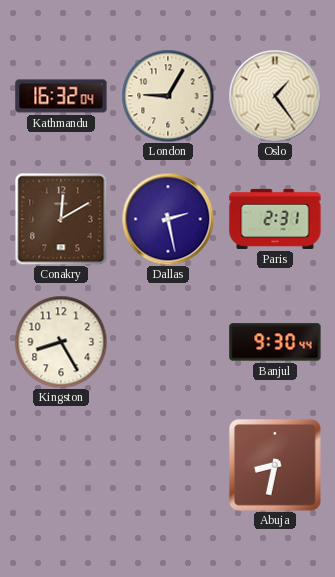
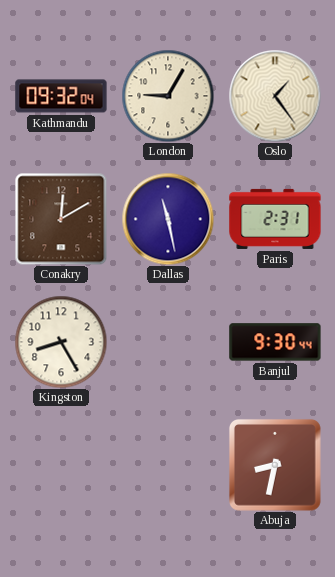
Kathmandu: 16:32 -> 09:32 (61, 96)
Dallas: 2:28 -> 11:28 (168, 219)
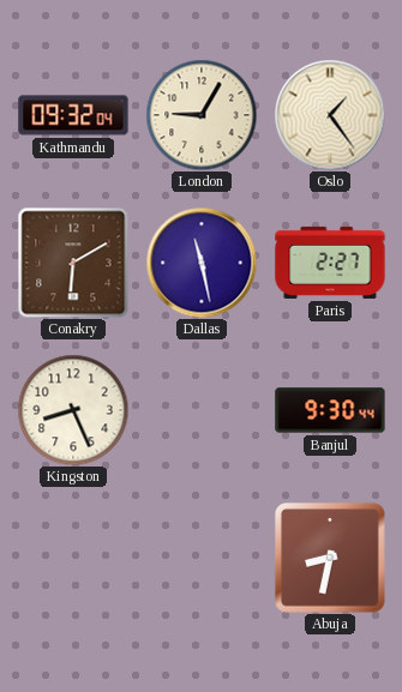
Conakry: 12:10 -> 6:10 (73, 263)
Paris: 2:31 -> 2:27 (330, 263)
Kingston: 8:25 -> 8:26 (73, 410)
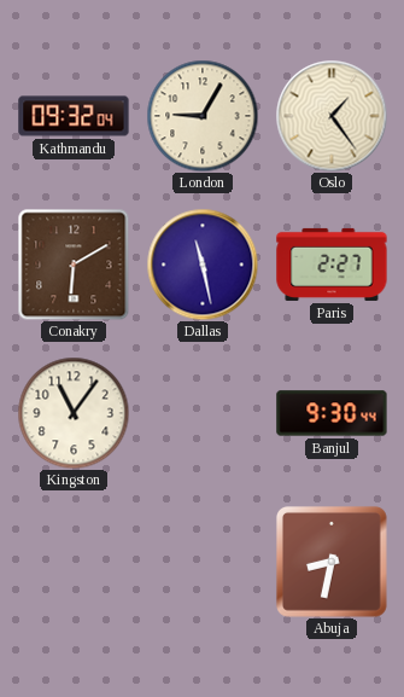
Kingston: 8:26 -> 11:06 (74, 413)
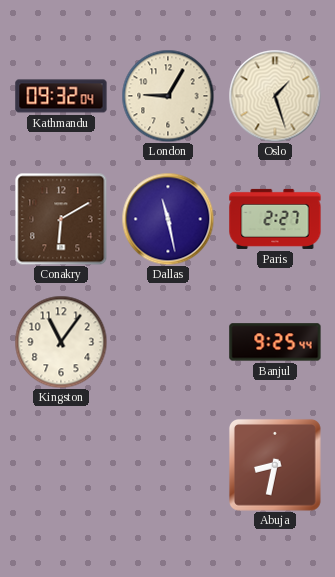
Oslo: 1:24 -> 1:27 (275, 96)
Banjul: 9:30 -> 9:25 (275, 342)
